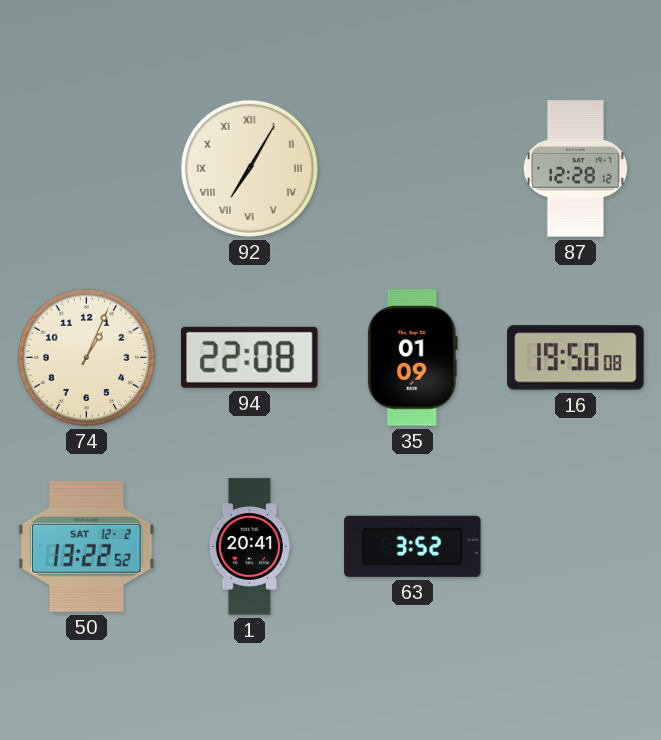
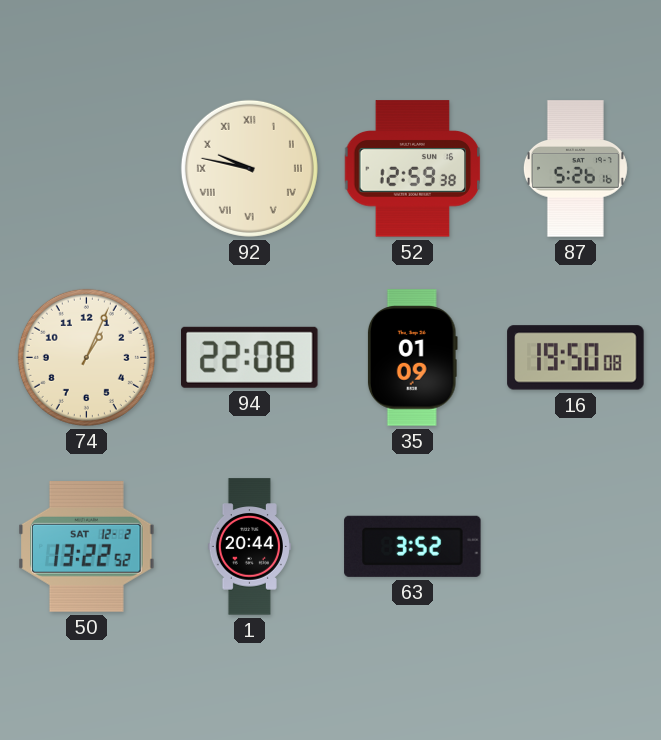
92: 7:05 -> 9:47 (249, 168)
52: none -> 12:59 (413, 169)
87: 12:28 -> 5:26 (575, 169)
1: 20:41 -> 20:44 (249, 547)
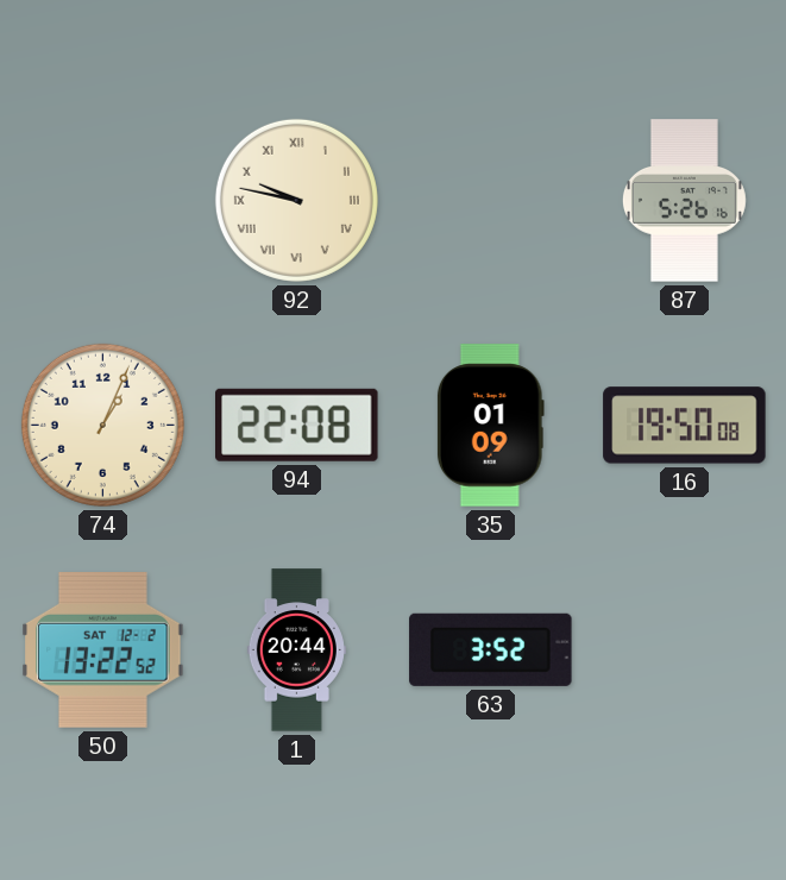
52: 12:59 -> none (413, 169)
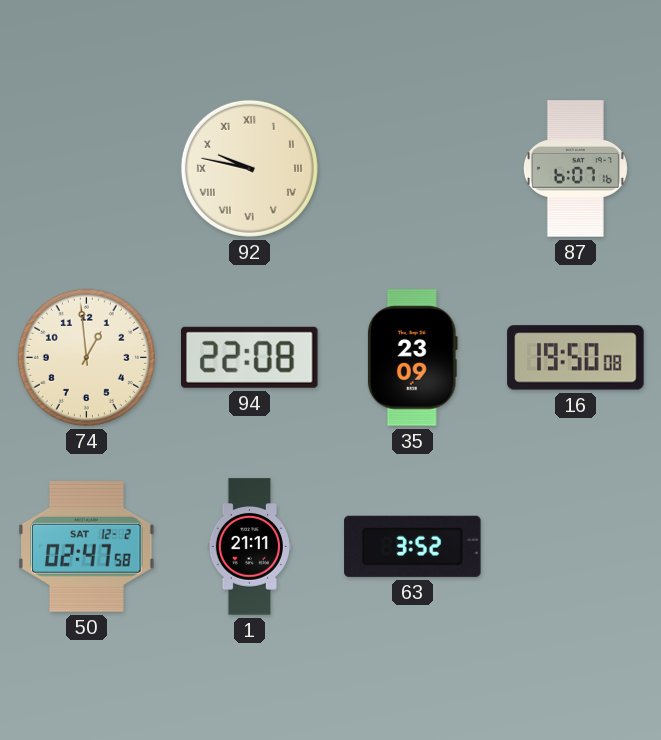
87: 5:26 -> 6:07 (575, 169)
74: 1:04 -> 12:59 (86, 357)
35: 01:09 -> 23:09 (412, 358)
50: 13:22 -> 02:47 (87, 546)
1: 20:44 -> 21:11 (249, 547)
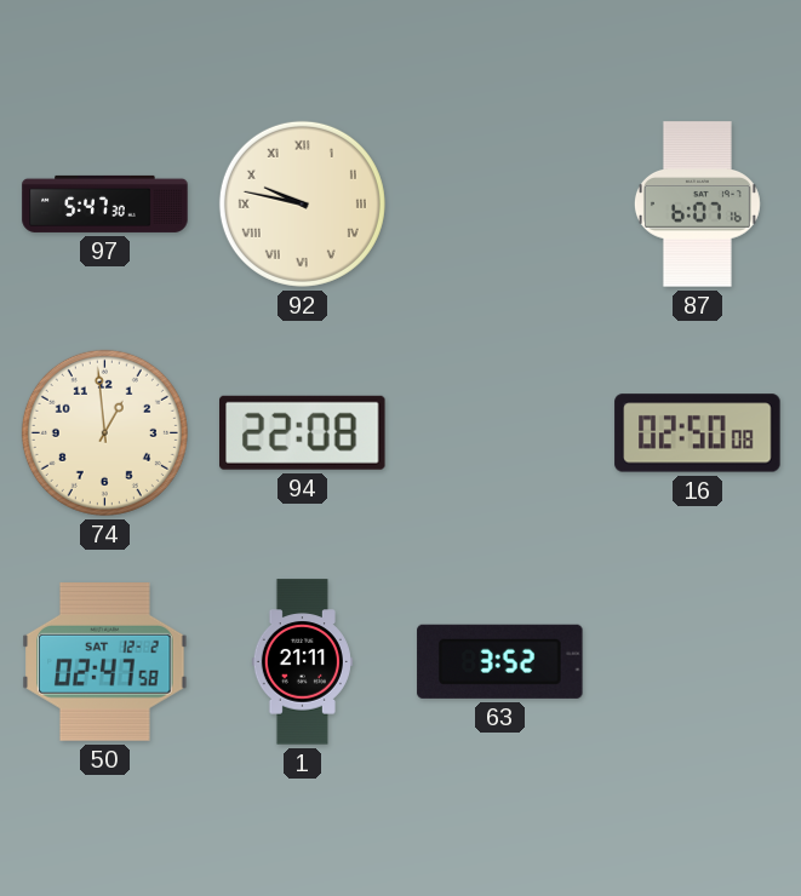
97: none -> 5:47 (105, 203)
35: 23:09 -> none (412, 358)
16: 19:50 -> 02:50 (698, 433)
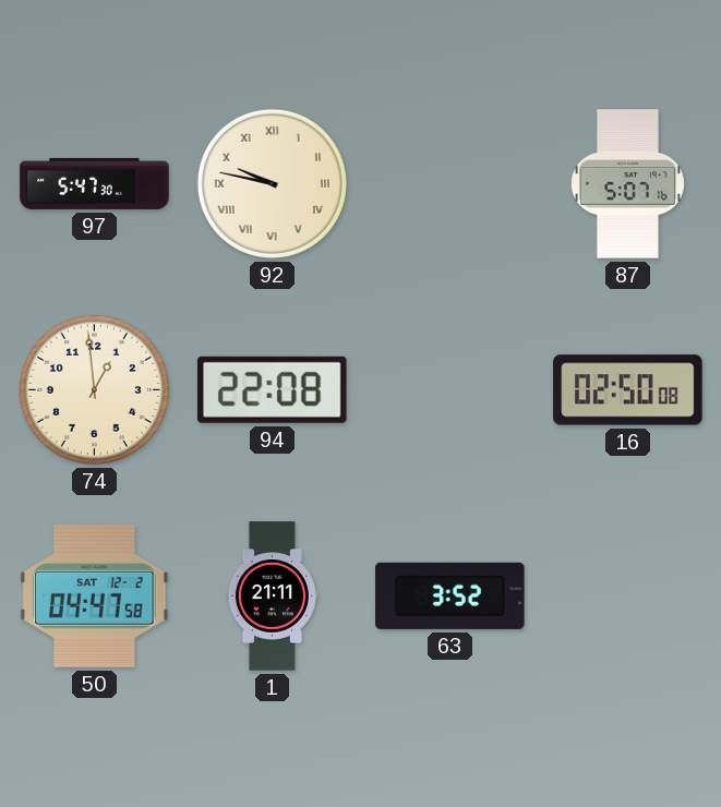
87: 6:07 -> 5:07 (627, 184)
50: 02:47 -> 04:47 (95, 595)
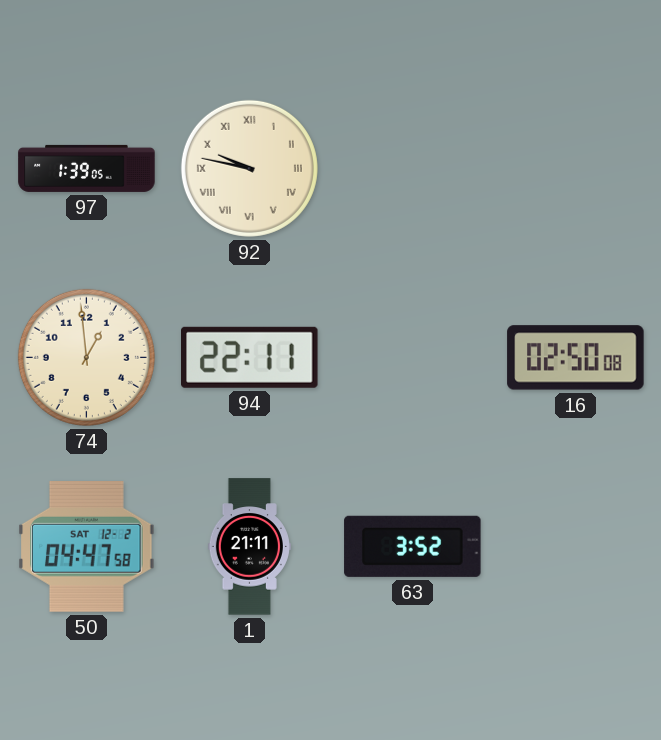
97: 5:47 -> 1:39 (87, 168)
87: 5:07 -> none (627, 184)
94: 22:08 -> 22:11 (250, 357)
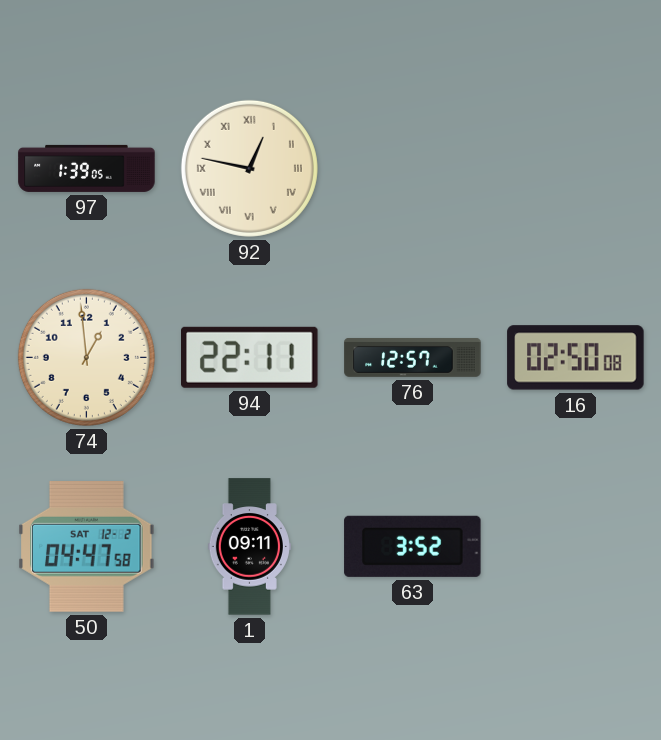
92: 9:47 -> 12:47 (249, 168)
76: none -> 12:57 (413, 357)
1: 21:11 -> 09:11 (249, 547)
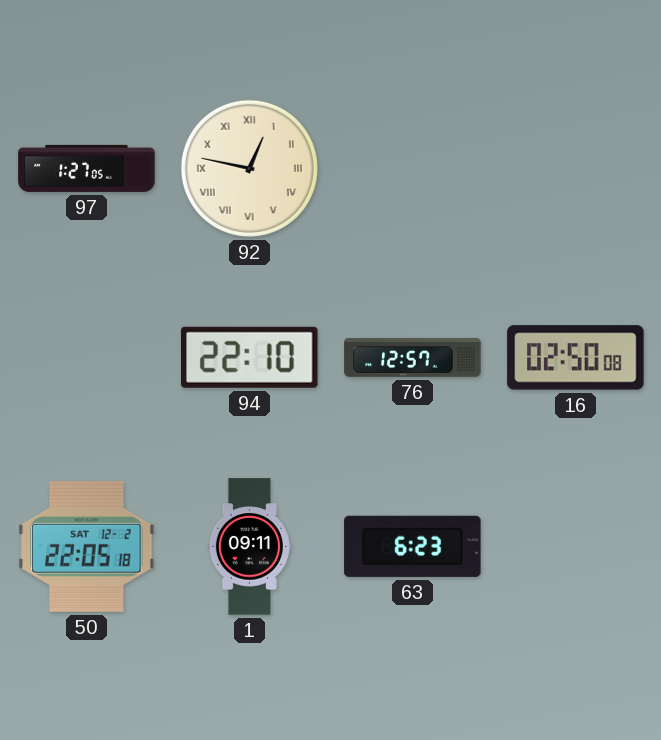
97: 1:39 -> 1:27 (87, 168)
74: 12:59 -> none (86, 357)
94: 22:11 -> 22:10 (250, 357)
50: 04:47 -> 22:05 (87, 546)
63: 3:52 -> 6:23 (413, 546)
